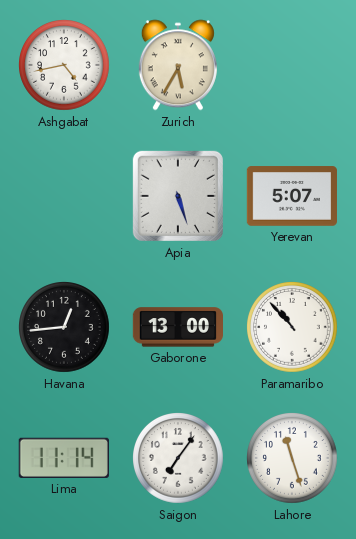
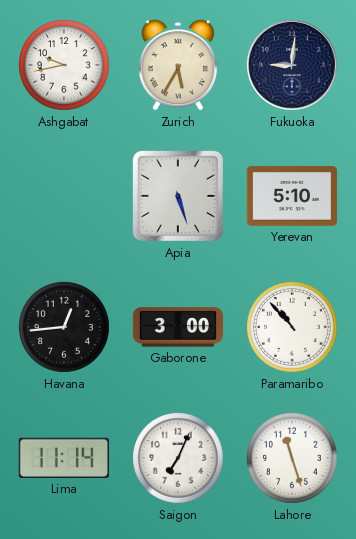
Ashgabat: 4:43 -> 9:43 (65, 66)
Fukuoka: none -> 9:01 (292, 65)
Yerevan: 5:07 -> 5:10 (291, 196)
Gaborone: 13:00 -> 3:00 (177, 327)
Saigon: 7:06 -> 7:04 (179, 459)
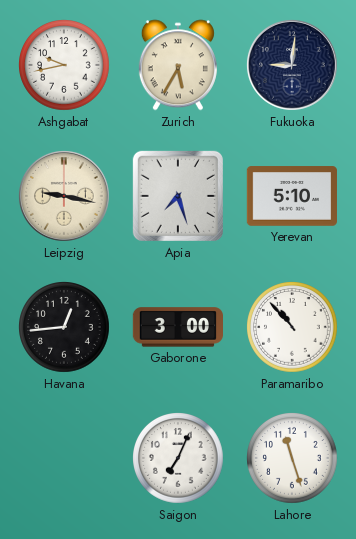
Leipzig: none -> 9:17 (64, 196)
Apia: 5:27 -> 7:27 (178, 196)
Lima: 11:14 -> none (64, 458)
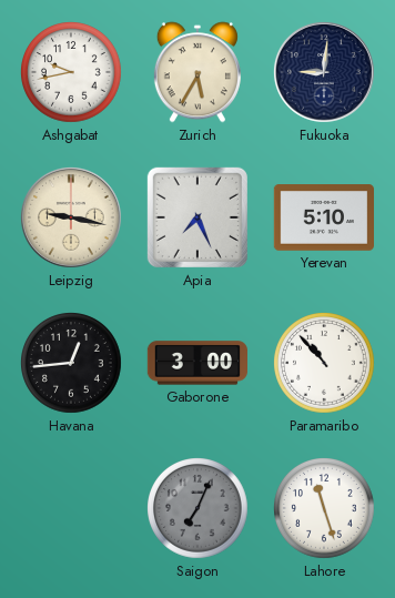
Apia: 7:27 -> 7:26 (197, 217)
Saigon dial: white -> grey (199, 509)
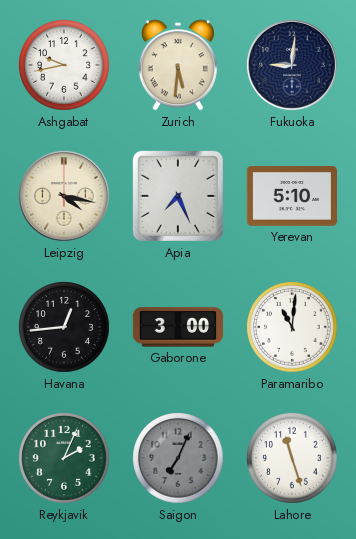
Zurich: 5:35 -> 5:31 (178, 65)
Leipzig: 9:17 -> 4:17 (64, 196)
Paramaribo: 10:53 -> 11:01 (293, 328)
Reykjavik: none -> 2:04 (65, 459)
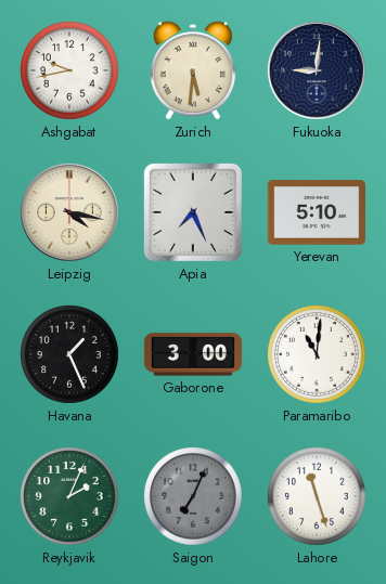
Havana: 12:44 -> 1:26 (70, 355)
